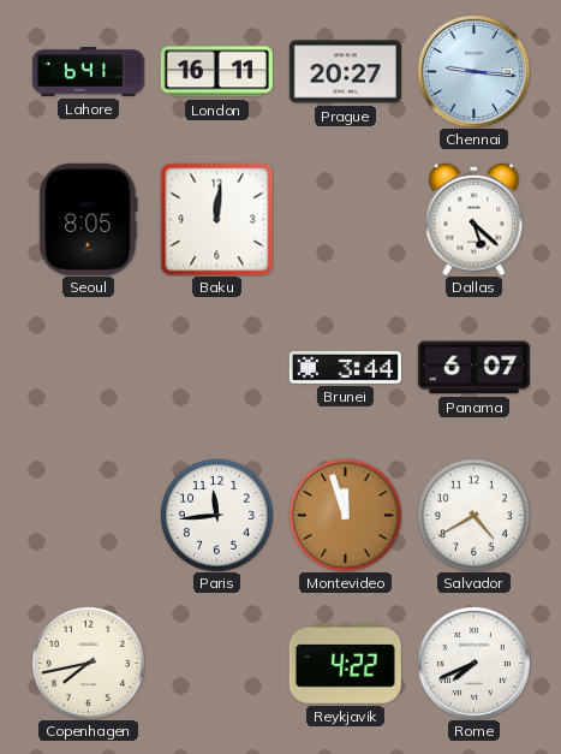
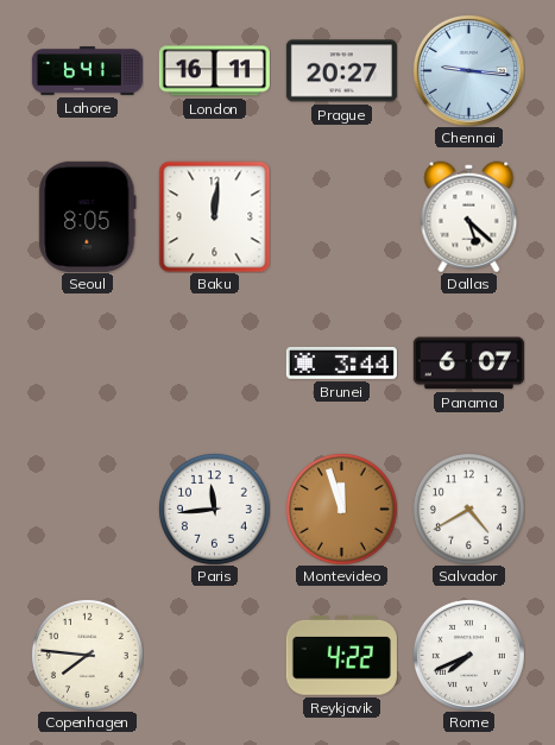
Copenhagen: 7:43 -> 7:46 (87, 655)
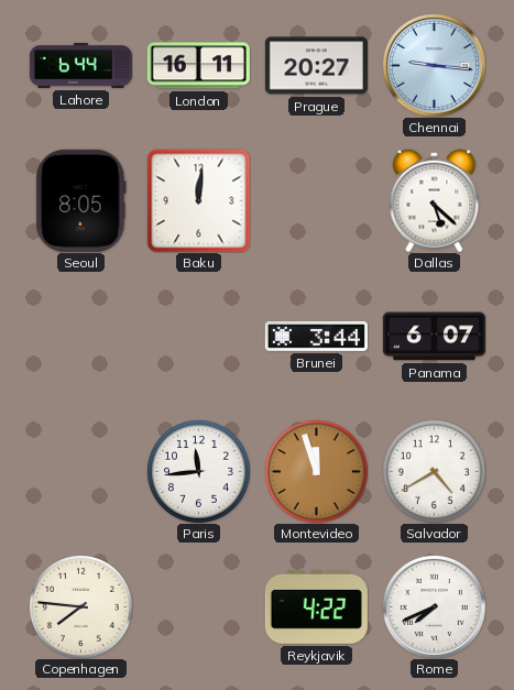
Lahore: 6:41 -> 6:44 (80, 66)
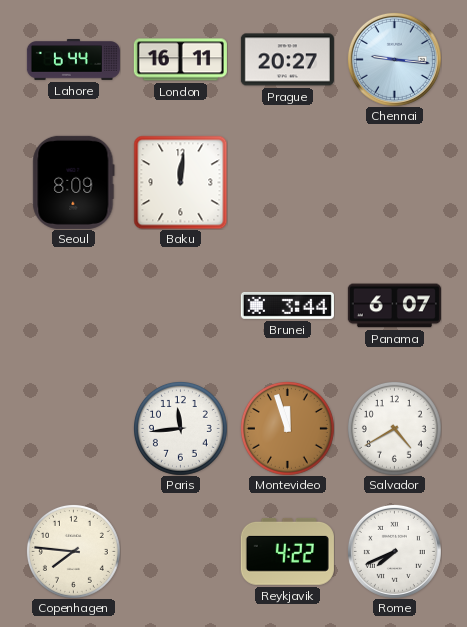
Seoul: 8:05 -> 8:09 (74, 182)
Dallas: 5:22 -> none (435, 200)
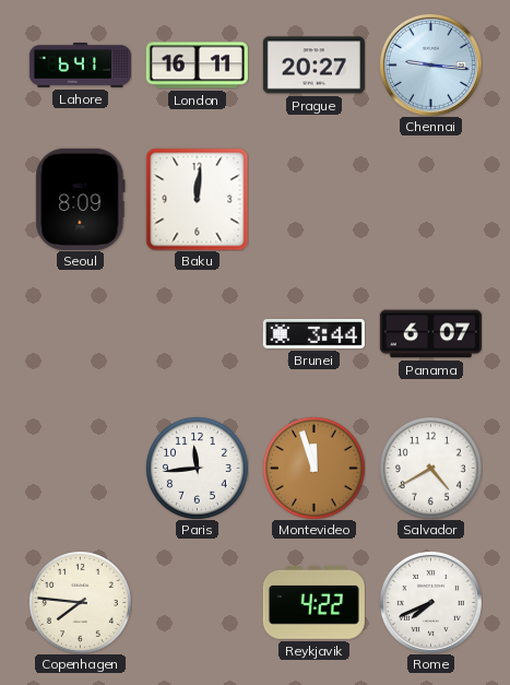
Lahore: 6:44 -> 6:41 (80, 66)
